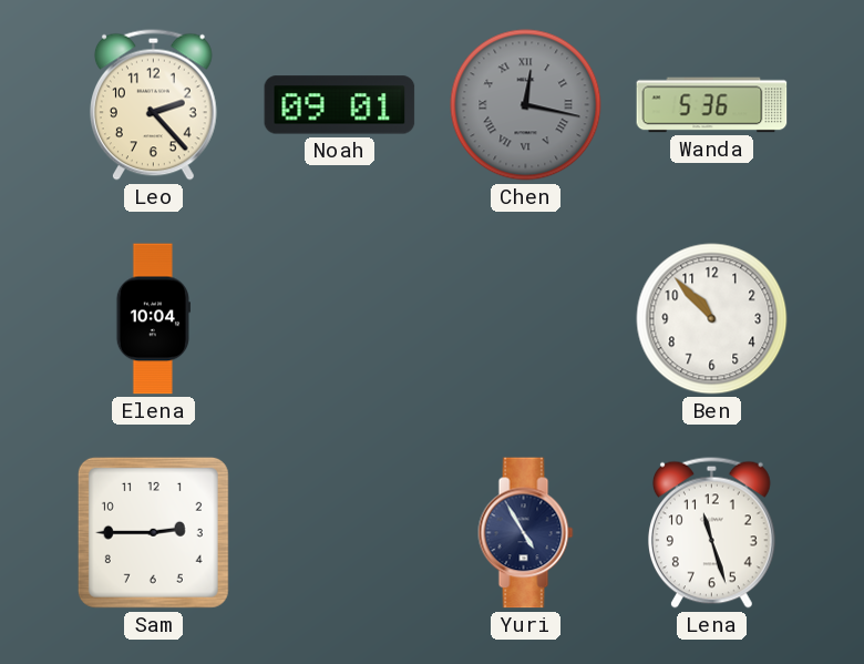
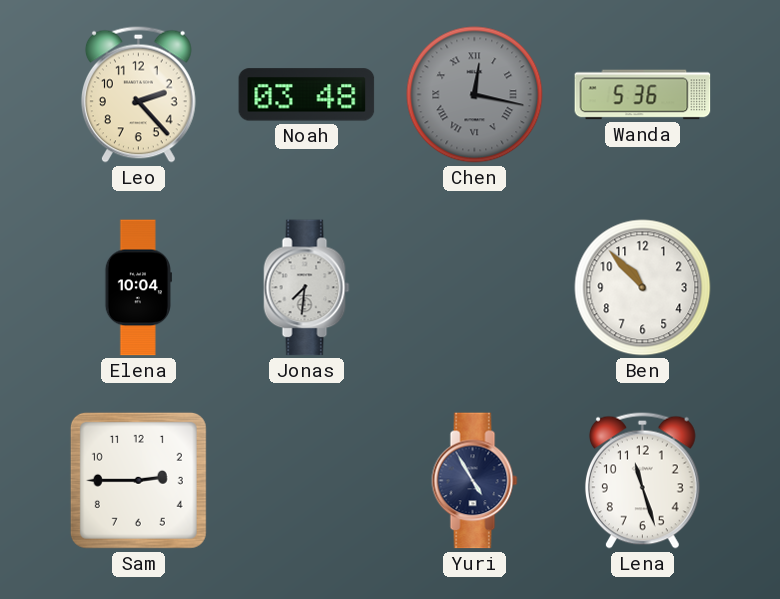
Noah: 09:01 -> 03:48 (307, 95)
Jonas: none -> 7:31 (307, 288)
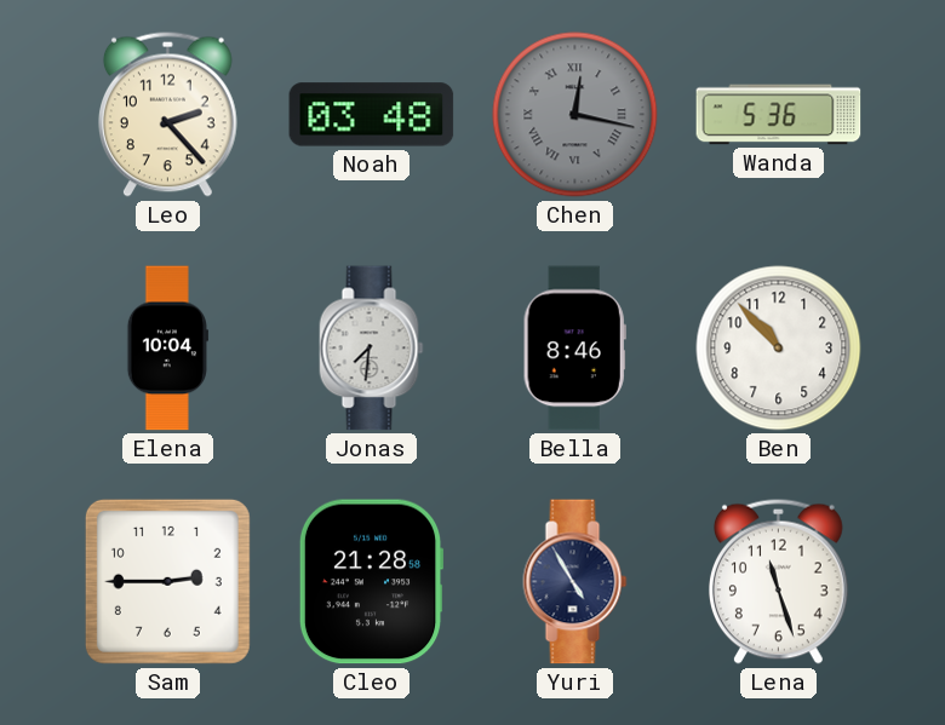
Bella: none -> 8:46 (574, 349)
Cleo: none -> 21:28 (371, 582)
